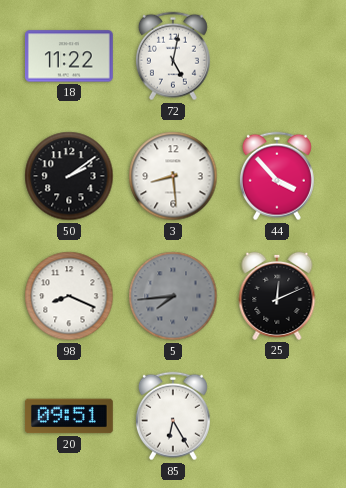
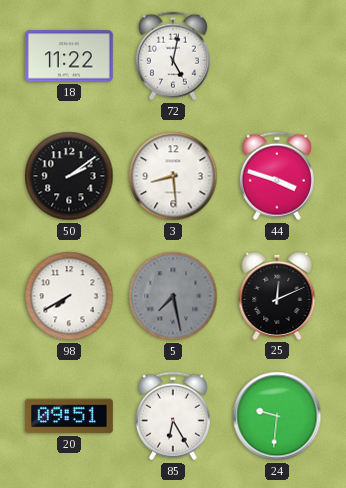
44: 3:53 -> 3:48 (277, 176)
98: 8:19 -> 7:40 (69, 296)
5: 7:44 -> 7:28 (173, 296)
24: none -> 9:31 (277, 416)
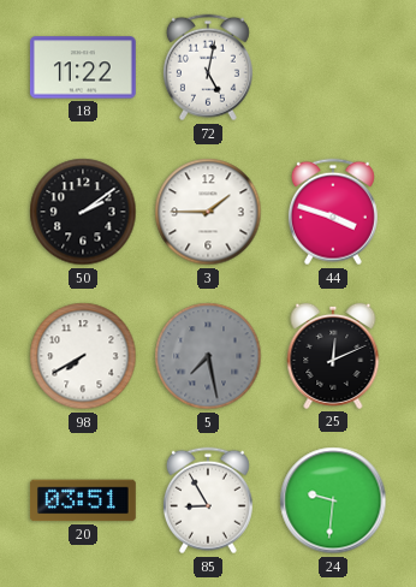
3: 8:29 -> 1:45 (208, 212)
20: 09:51 -> 03:51 (83, 500)
85: 6:25 -> 8:55 (208, 500)
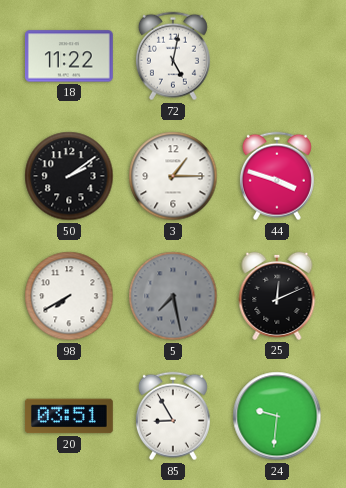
3: 1:45 -> 1:15 (173, 176)
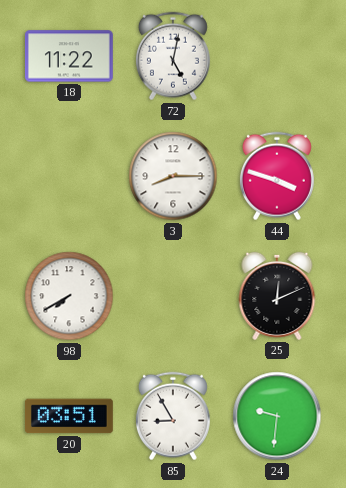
50: 2:09 -> none (69, 176)
3: 1:15 -> 8:15 (173, 176)
5: 7:28 -> none (173, 296)
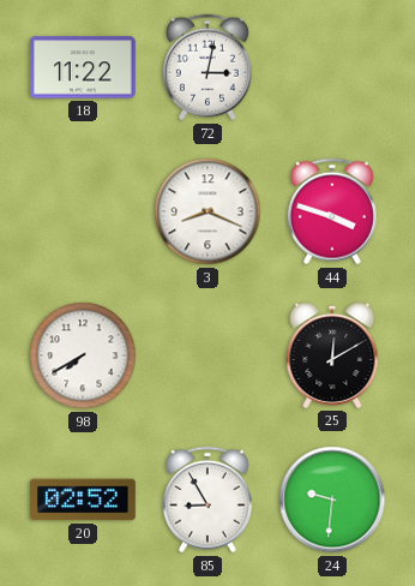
72: 5:02 -> 3:02 (207, 67)
3: 8:15 -> 8:19 (207, 211)
25: 12:11 -> 12:10 (332, 355)
20: 03:51 -> 02:52 (83, 500)
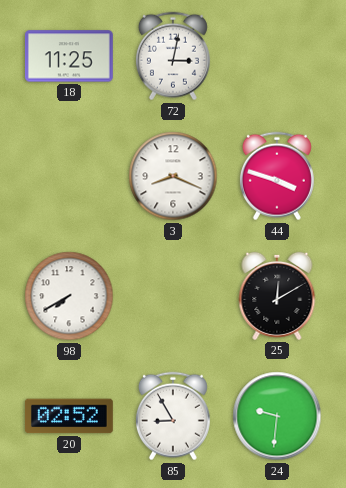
18: 11:22 -> 11:25 (69, 56)
